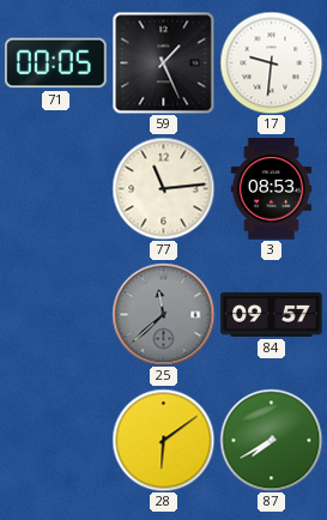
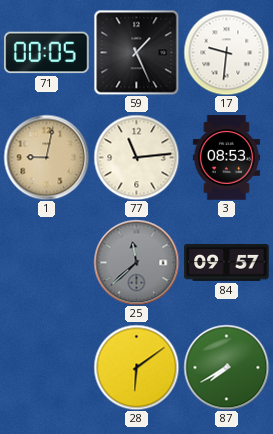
1: none -> 9:02 (46, 157)
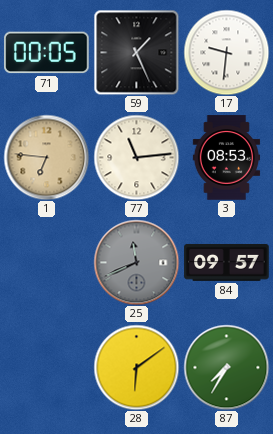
1: 9:02 -> 6:46 (46, 157)
25: 11:38 -> 11:41 (136, 262)
87: 7:40 -> 7:35 (226, 367)
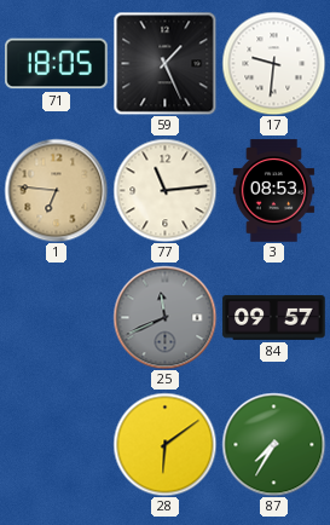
71: 00:05 -> 18:05 (57, 64)
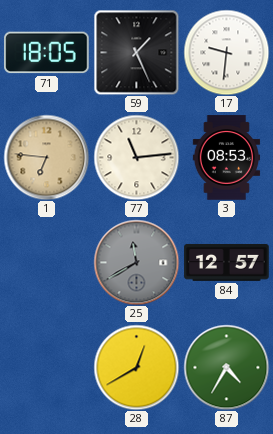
25: 11:41 -> 11:40 (136, 262)
84: 09:57 -> 12:57 (227, 262)
28: 6:09 -> 12:40 (136, 367)
87: 7:35 -> 4:35 (226, 367)
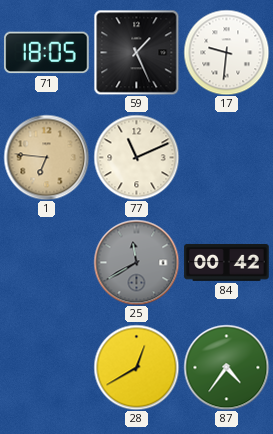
77: 11:14 -> 11:11 (136, 157)
3: 08:53 -> none (227, 158)
84: 12:57 -> 00:42 (227, 262)
87: 4:35 -> 4:36 (226, 367)
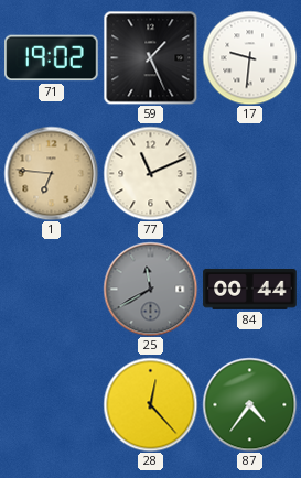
71: 18:05 -> 19:02 (52, 58)
84: 00:42 -> 00:44 (250, 289)
28: 12:40 -> 12:23 (150, 404)
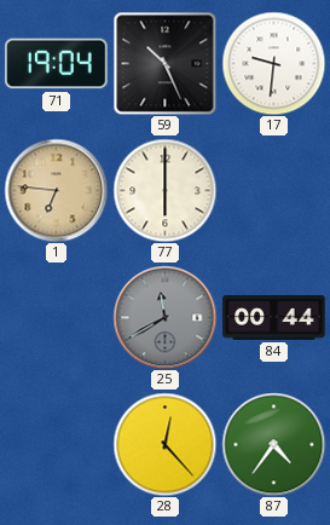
71: 19:02 -> 19:04 (57, 64)
59: 1:26 -> 10:26 (164, 63)
77: 11:11 -> 6:00 (164, 190)
